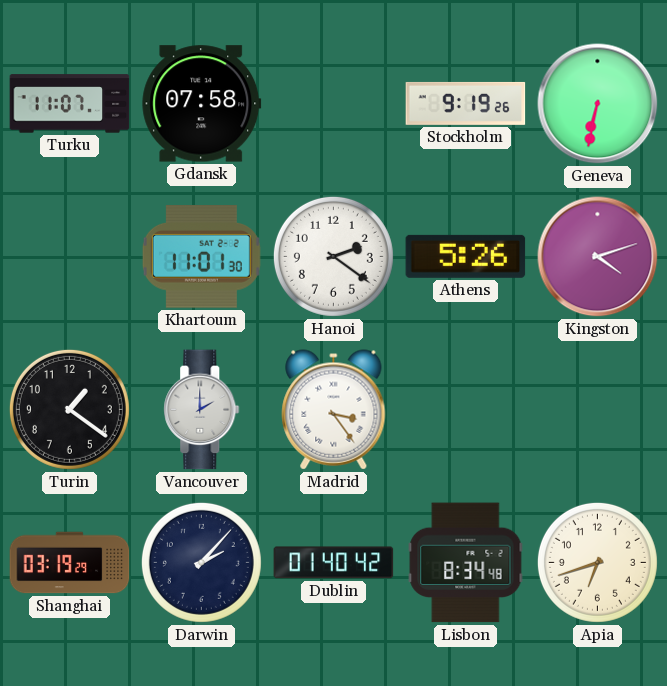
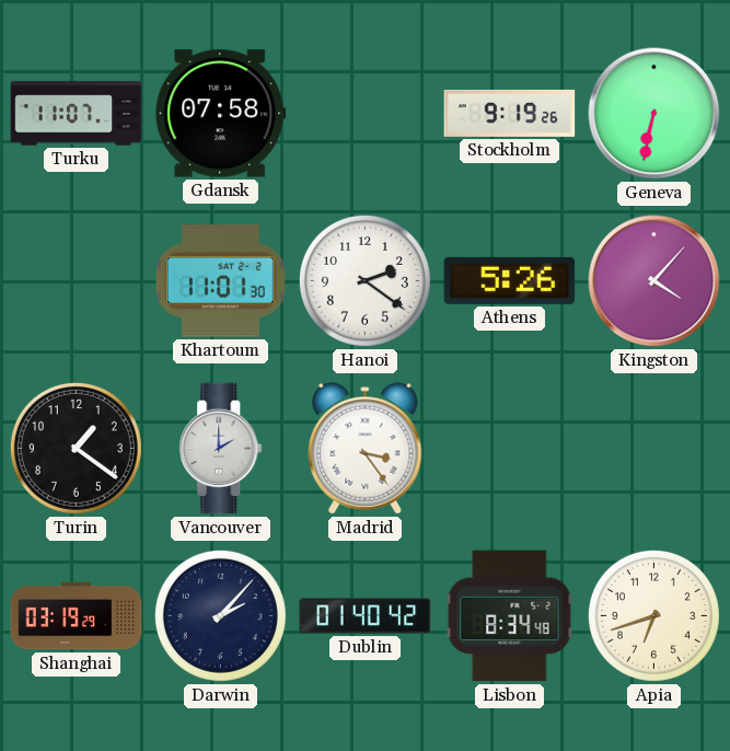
Kingston: 4:12 -> 4:07 (654, 281)
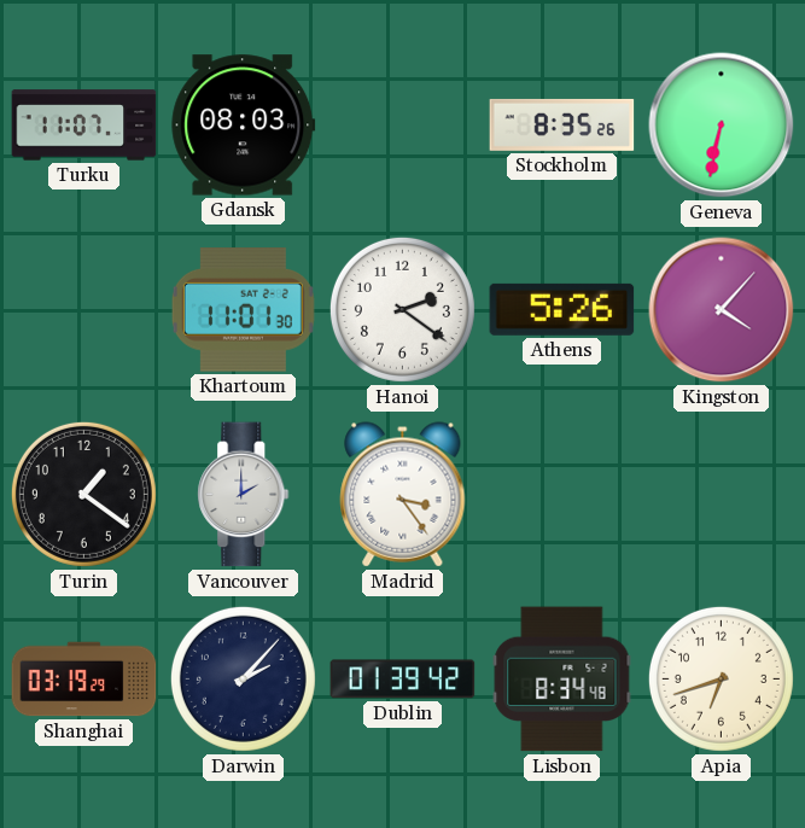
Gdansk: 07:58 -> 08:03 (244, 126)
Stockholm: 9:19 -> 8:35 (562, 124)
Dublin: 01:40 -> 01:39 (403, 680)
